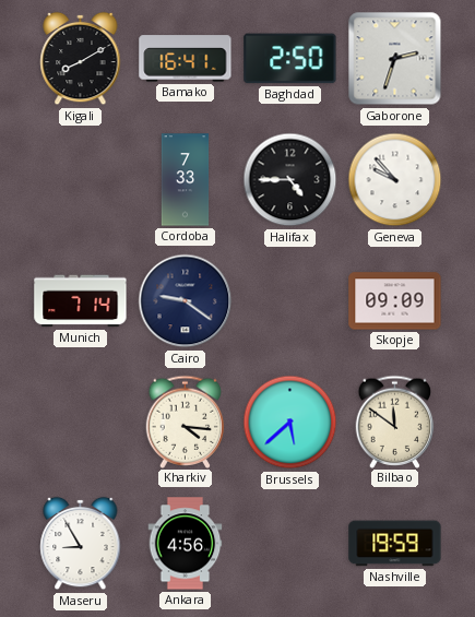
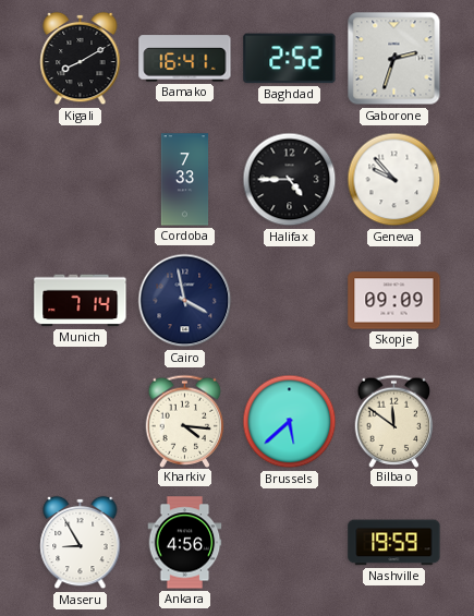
Baghdad: 2:50 -> 2:52 (290, 59)
Cairo: 9:21 -> 3:58 (185, 301)
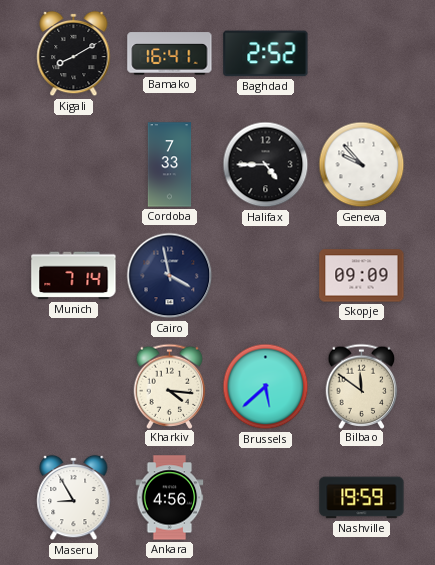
Gaborone: 2:33 -> none (394, 59)
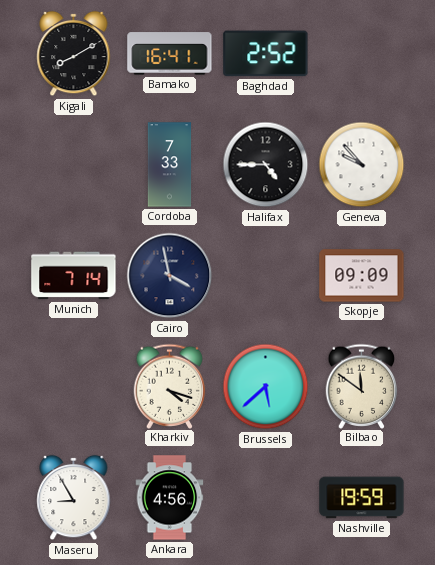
Kharkiv: 4:16 -> 4:18 (170, 386)
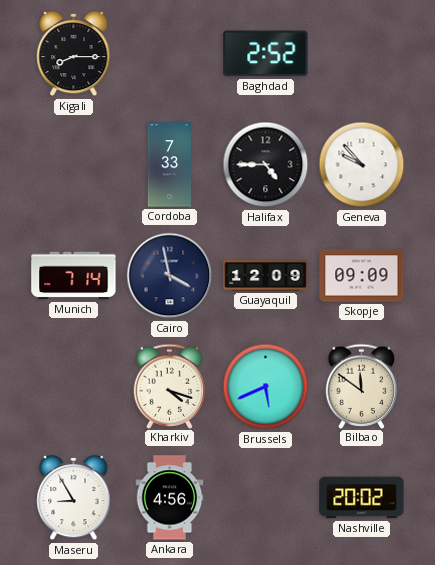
Kigali: 8:10 -> 8:15 (74, 54)
Bamako: 16:41 -> none (170, 54)
Guayaquil: none -> 12:09 (266, 276)
Brussels: 5:38 -> 5:41 (266, 387)
Nashville: 19:59 -> 20:02 (362, 498)
